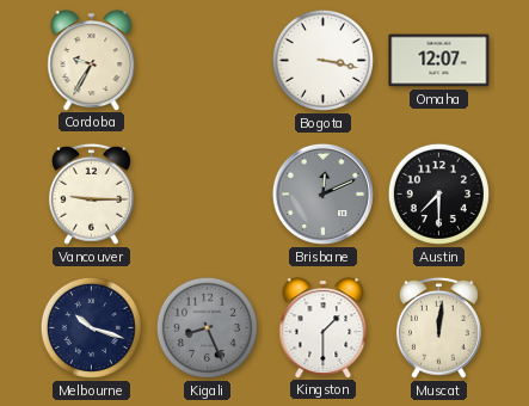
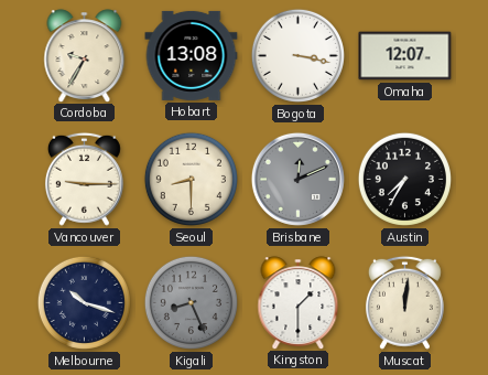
Hobart: none -> 13:08 (192, 55)
Seoul: none -> 8:30 (191, 179)
Austin: 7:30 -> 7:35 (404, 179)
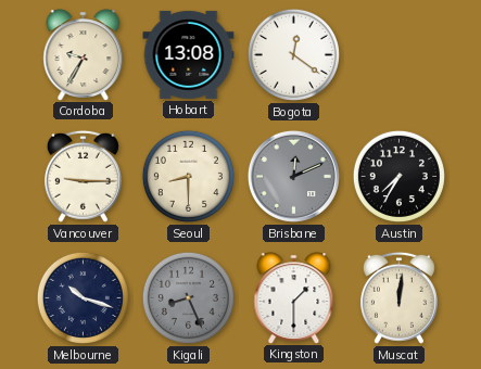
Bogota: 3:17 -> 12:21 (293, 54)
Omaha: 12:07 -> none (405, 56)
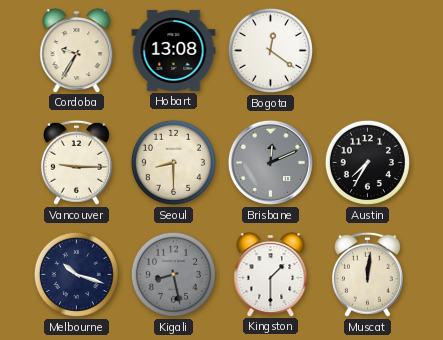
Kigali: 8:26 -> 8:28 (173, 274)
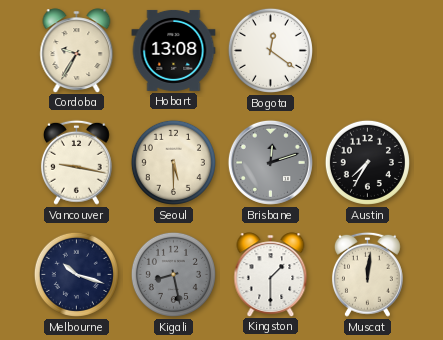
Vancouver: 9:15 -> 9:17 (76, 162)
Seoul: 8:30 -> 5:30 (173, 162)
Brisbane: 12:11 -> 12:12 (270, 162)
